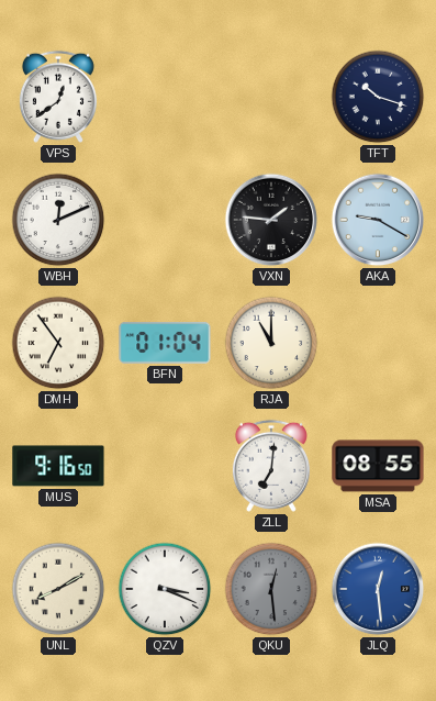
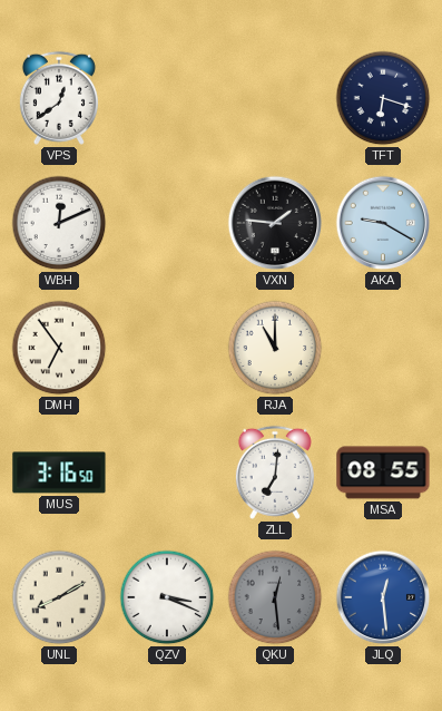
TFT: 10:18 -> 6:18 (383, 98)
BFN: 01:04 -> none (165, 343)
MUS: 9:16 -> 3:16 (59, 473)
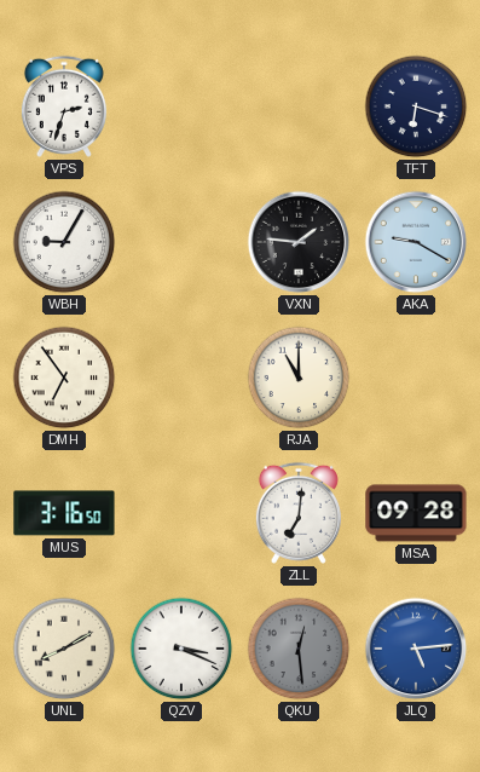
VPS: 12:39 -> 2:33 (64, 106)
WBH: 12:11 -> 9:05 (64, 242)
MSA: 08:55 -> 09:28 (416, 513)
JLQ: 12:29 -> 5:14 (416, 649)
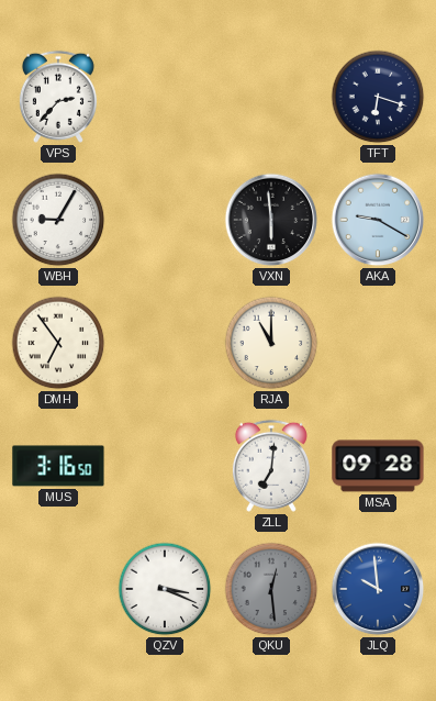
VPS: 2:33 -> 2:37 (58, 97)
VXN: 1:46 -> 5:59 (271, 220)
UNL: 8:10 -> none (64, 649)
JLQ: 5:14 -> 9:59 (378, 589)
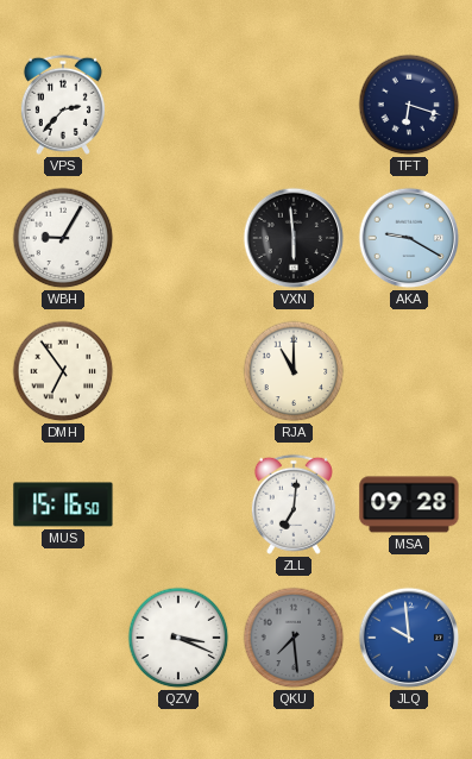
MUS: 3:16 -> 15:16 (63, 504)
QKU: 12:29 -> 7:29 (294, 638)
